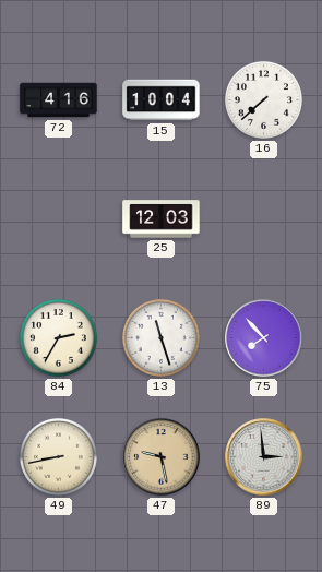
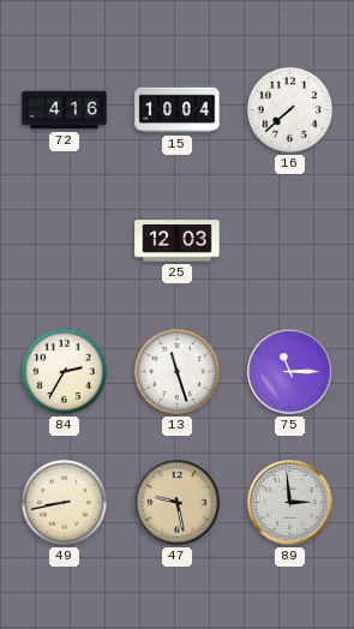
75: 7:53 -> 11:15 (290, 372)
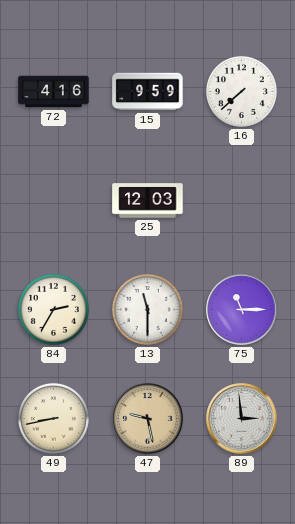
15: 10:04 -> 9:59 (148, 92)
13: 11:27 -> 11:30 (147, 309)
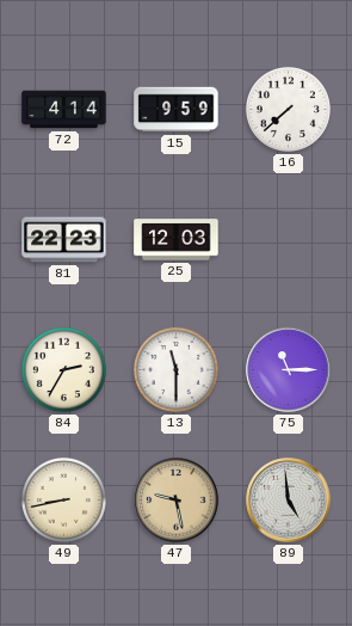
72: 4:16 -> 4:14 (64, 110)
81: none -> 22:23 (64, 240)
89: 2:59 -> 4:59 (289, 501)
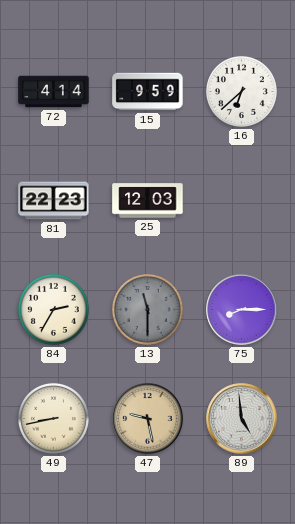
16: 7:38 -> 6:38 (241, 91)
13 dial: white -> grey (147, 309)
75: 11:15 -> 8:15 (242, 310)
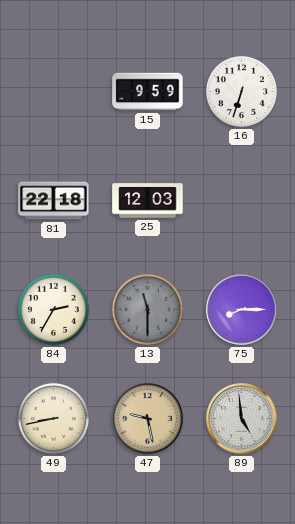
72: 4:14 -> none (54, 92)
16: 6:38 -> 6:33 (241, 91)
81: 22:23 -> 22:18 (54, 201)
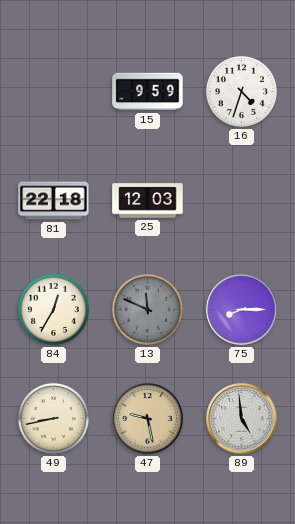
16: 6:33 -> 4:33 (241, 91)
84: 2:35 -> 12:35 (53, 309)
13: 11:30 -> 11:49 (147, 309)
